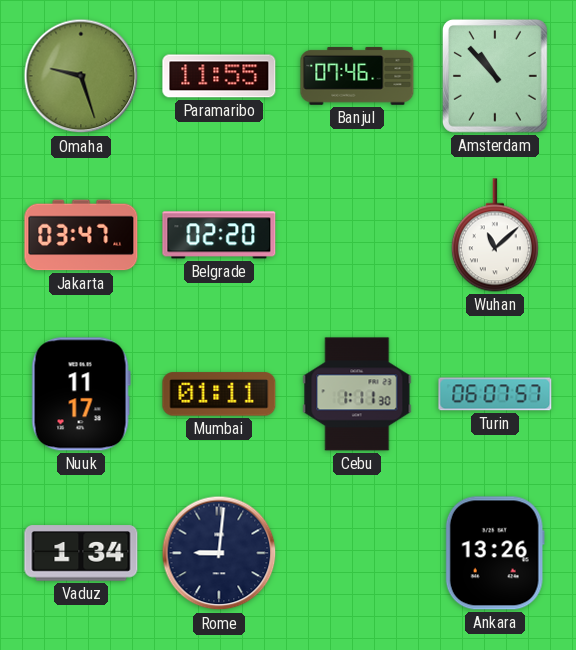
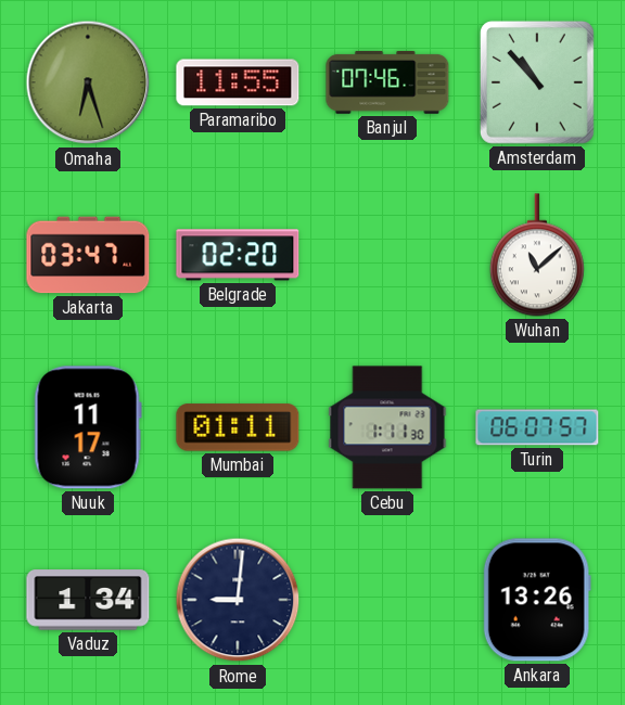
Omaha: 9:27 -> 6:27 (88, 82)
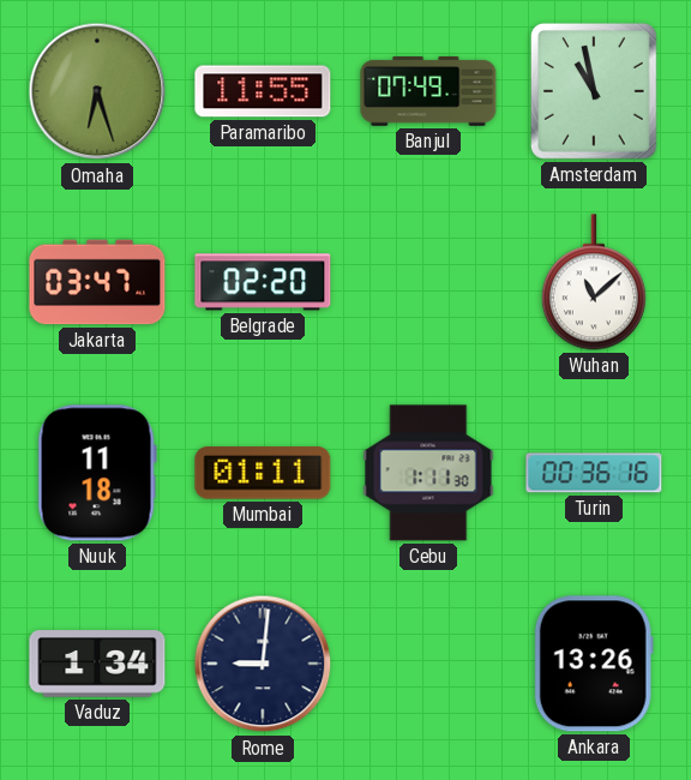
Banjul: 07:46 -> 07:49 (428, 91)
Amsterdam: 10:53 -> 10:58 (594, 91)
Nuuk: 11:17 -> 11:18 (97, 473)
Turin: 06:07 -> 00:36 (594, 473)
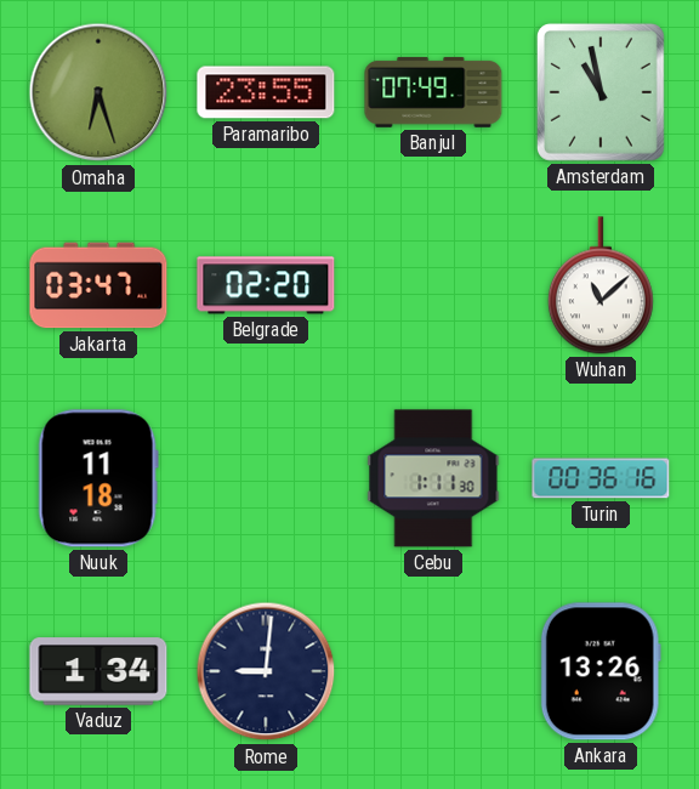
Paramaribo: 11:55 -> 23:55 (266, 92)
Mumbai: 01:11 -> none (263, 473)
